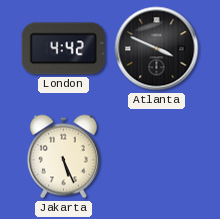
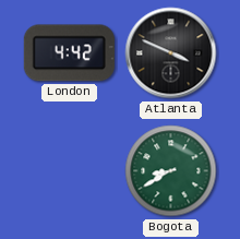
Jakarta: 5:26 -> none (63, 157)
Bogota: none -> 8:40 (171, 171)
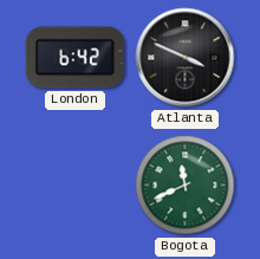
London: 4:42 -> 6:42 (74, 58)
Bogota: 8:40 -> 11:41 (186, 186)
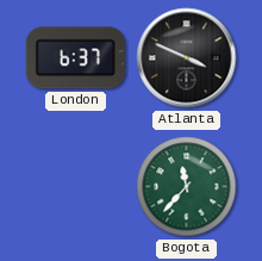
London: 6:42 -> 6:37 (75, 58)
Bogota: 11:41 -> 11:37 (187, 187)
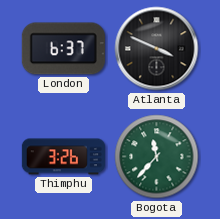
Thimphu: none -> 3:26 (63, 157)
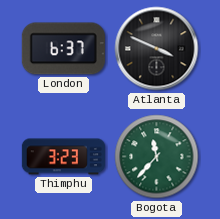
Thimphu: 3:26 -> 3:23 (63, 157)
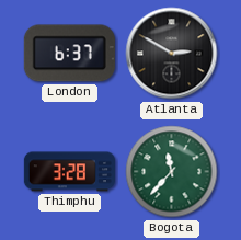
Atlanta: 3:49 -> 2:50 (172, 54)
Thimphu: 3:23 -> 3:28 (69, 172)
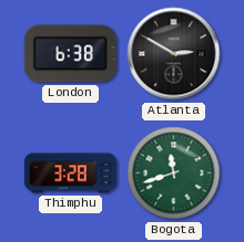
London: 6:37 -> 6:38 (70, 54)
Bogota: 11:37 -> 11:42 (174, 173)
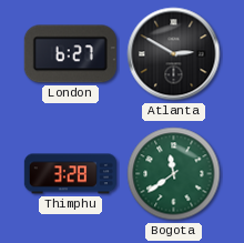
London: 6:38 -> 6:27 (70, 54)
Bogota: 11:42 -> 11:39 (174, 174)
